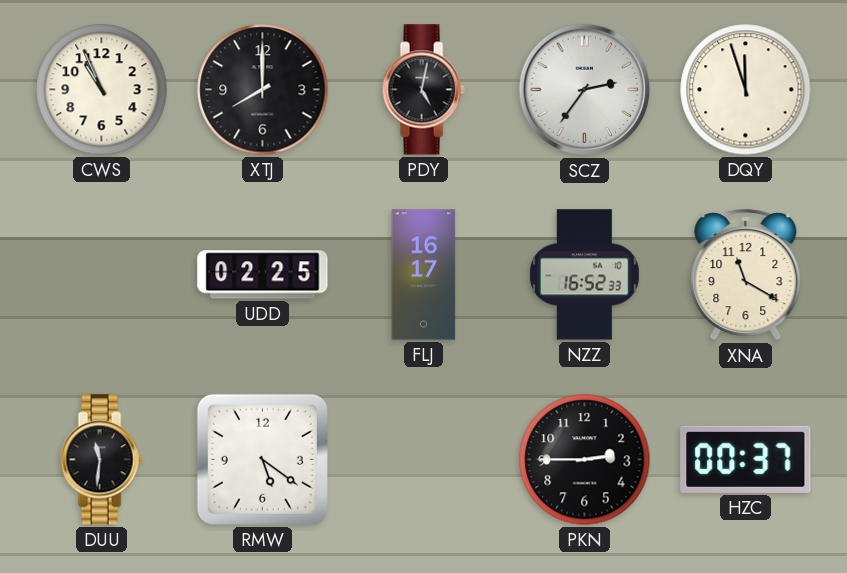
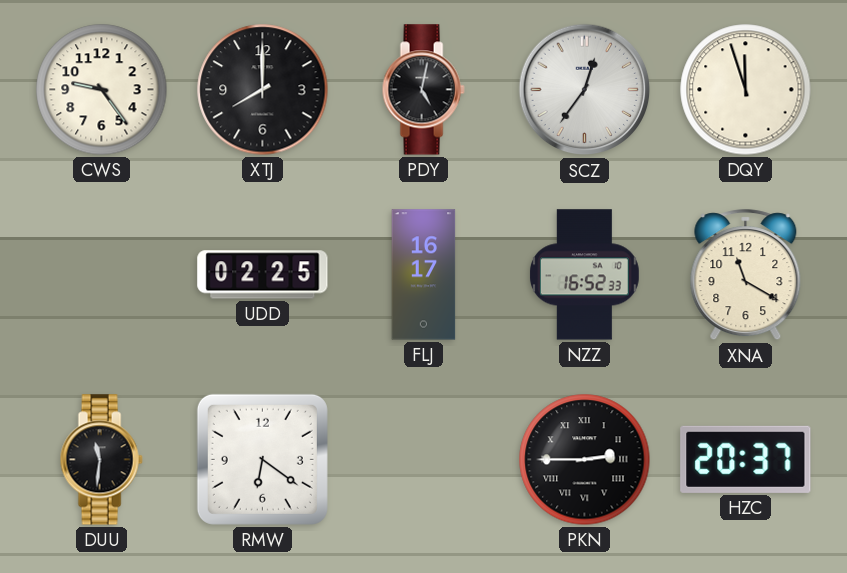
CWS: 10:56 -> 9:24 (102, 90)
SCZ: 2:36 -> 12:36 (585, 90)
RMW: 5:21 -> 6:21 (262, 459)
PKN numerals: Arabic -> Roman (585, 460)
HZC: 00:37 -> 20:37 (746, 459)
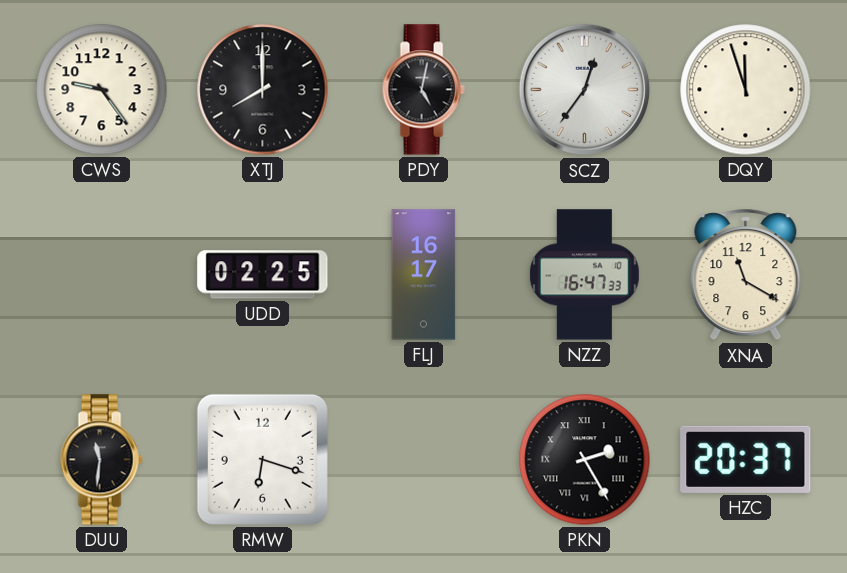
NZZ: 16:52 -> 16:47 (584, 275)
RMW: 6:21 -> 6:18 (262, 459)
PKN: 2:45 -> 2:25 (585, 460)
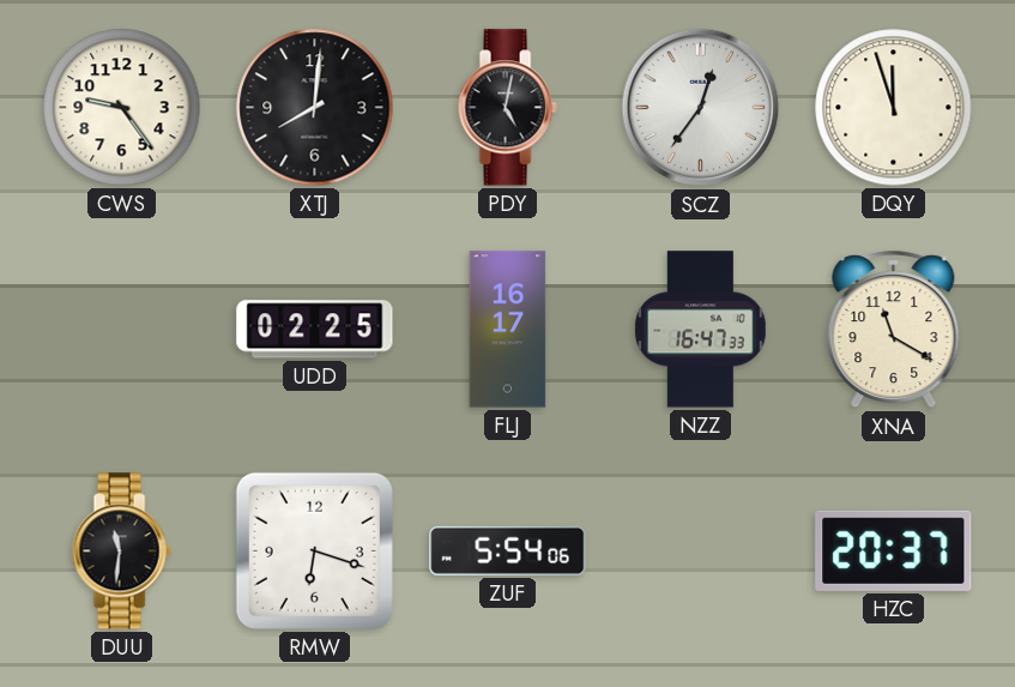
XTJ: 8:00 -> 8:01 (315, 108)
ZUF: none -> 5:54 (508, 550)
PKN: 2:25 -> none (585, 460)
